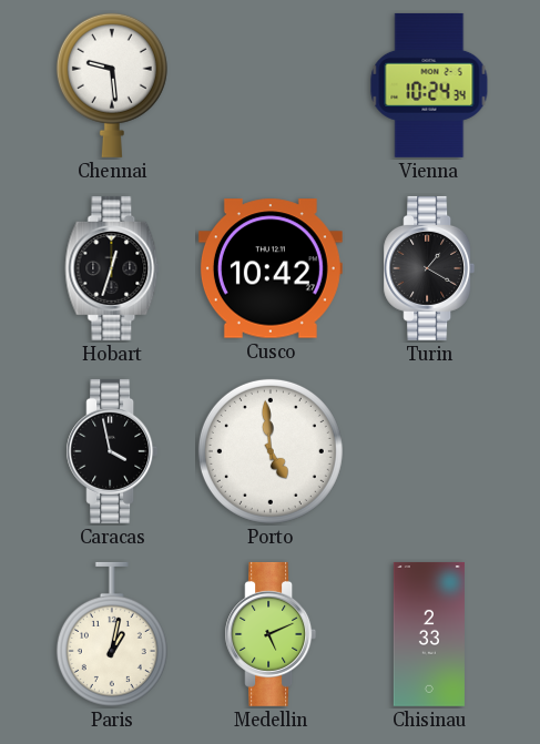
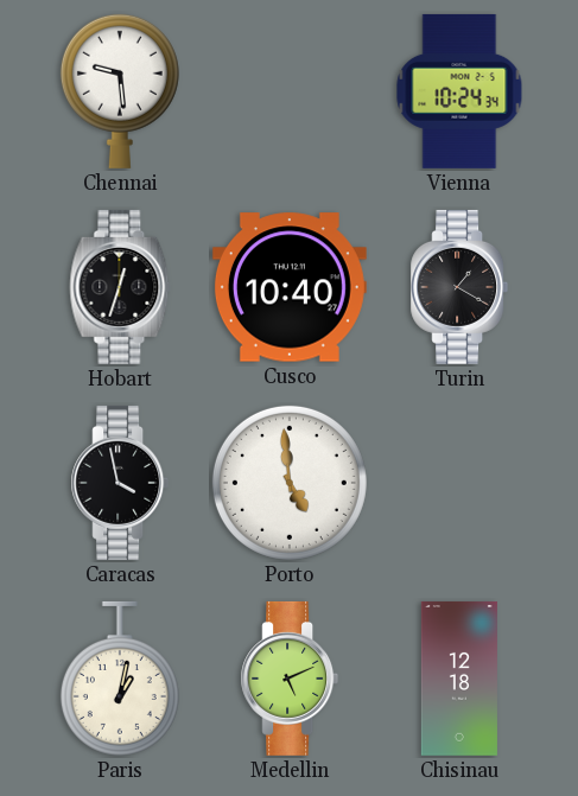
Cusco: 10:42 -> 10:40 (290, 287)
Chisinau: 2:33 -> 12:18 (459, 679)
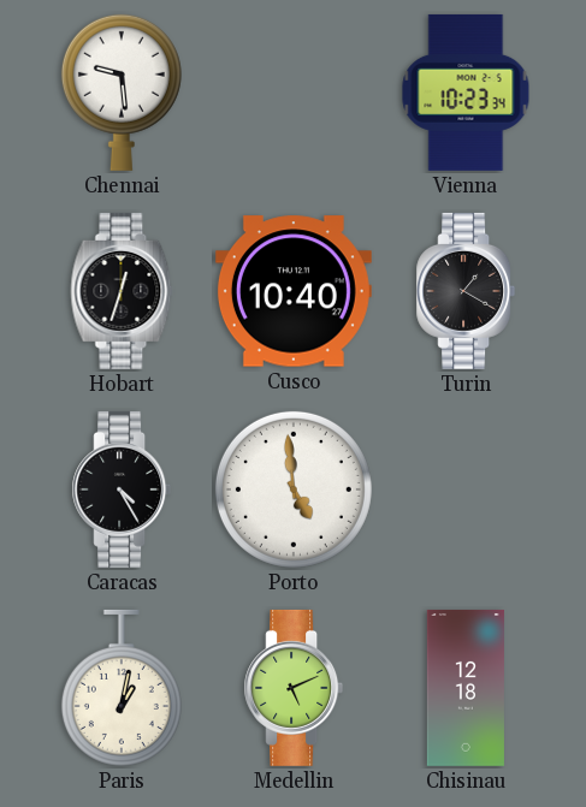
Vienna: 10:24 -> 10:23 (466, 93)
Caracas: 3:58 -> 4:25 (122, 489)
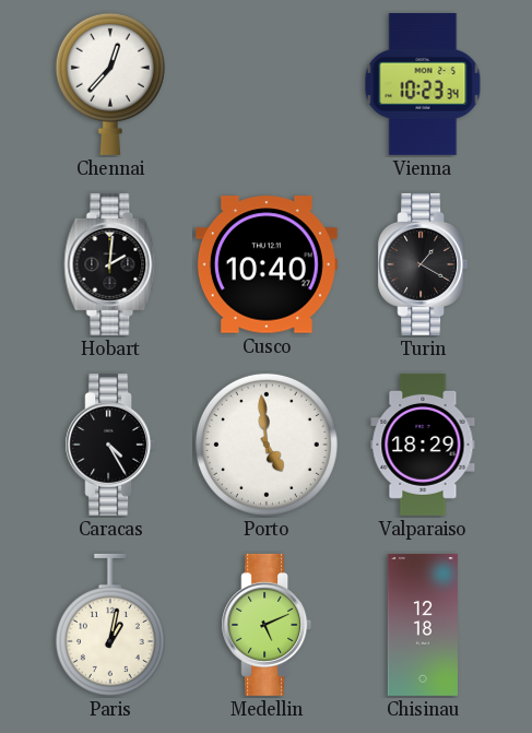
Chennai: 9:29 -> 12:37 (110, 84)
Hobart: 12:33 -> 2:01 (110, 264)
Valparaiso: none -> 18:29 (423, 445)
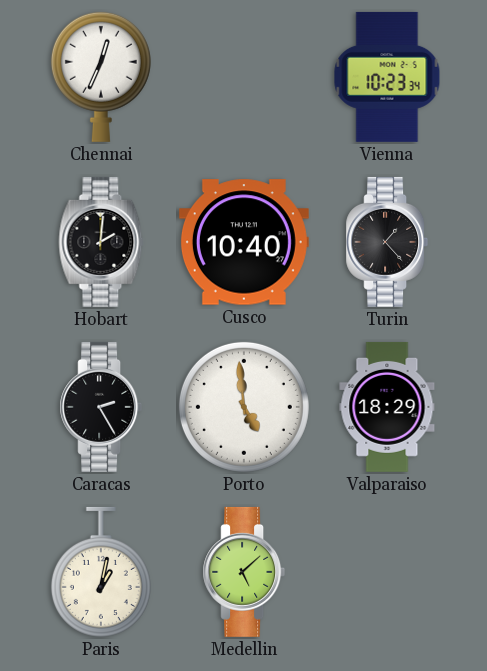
Chennai: 12:37 -> 12:34 (101, 77)
Turin: 1:20 -> 1:23 (387, 242)
Caracas: 4:25 -> 2:25 (101, 407)
Medellin: 5:11 -> 5:08 (244, 572)
Chisinau: 12:18 -> none (423, 625)
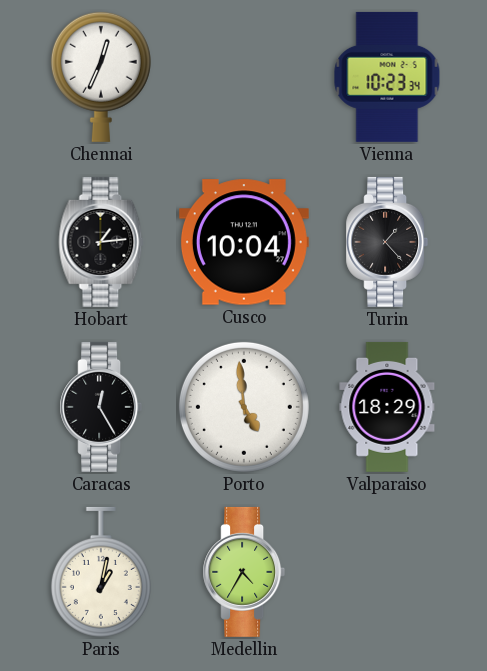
Hobart: 2:01 -> 1:14 (101, 242)
Cusco: 10:40 -> 10:04 (244, 242)
Caracas: 2:25 -> 12:25 (101, 407)
Medellin: 5:08 -> 4:35 (244, 572)
